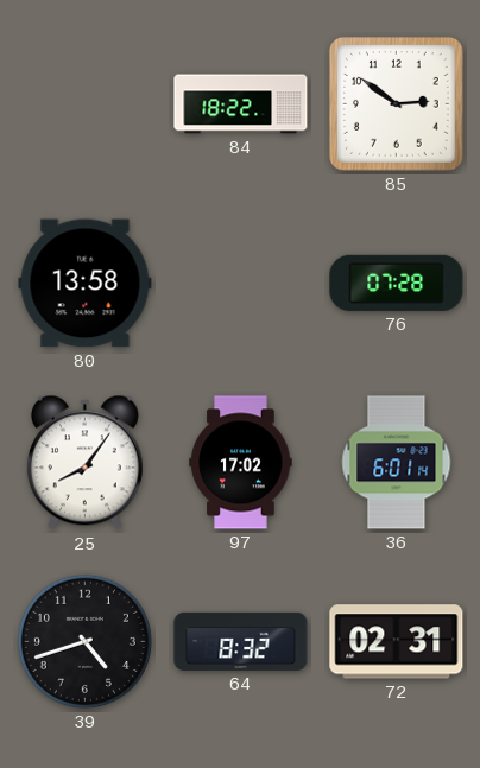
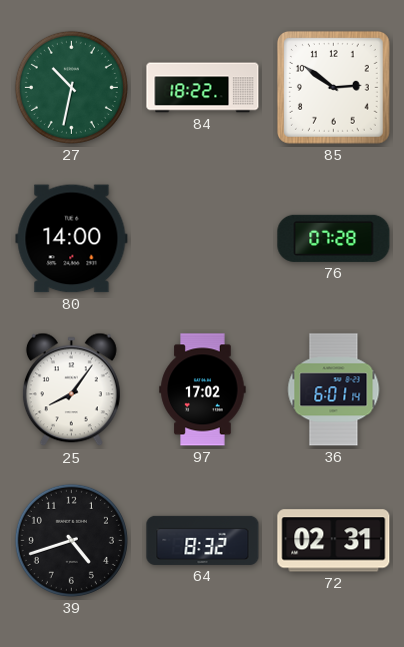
27: none -> 10:32 (71, 87)
80: 13:58 -> 14:00 (72, 239)
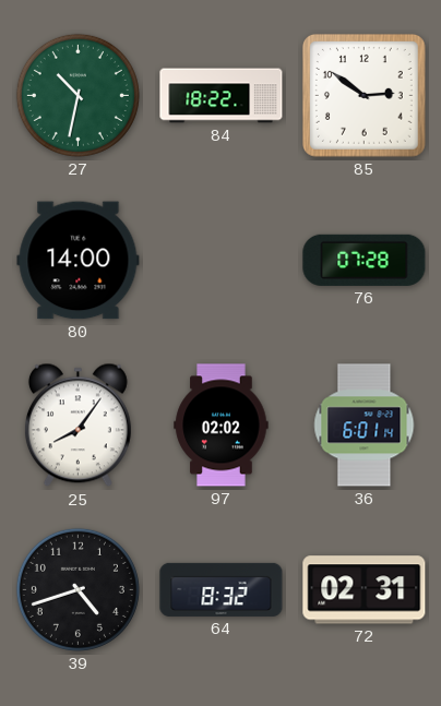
97: 17:02 -> 02:02 (222, 426)
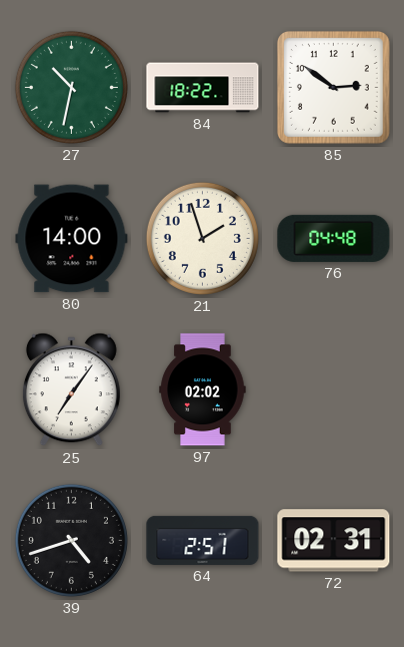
21: none -> 1:57 (202, 238)
76: 07:28 -> 04:48 (334, 238)
25: 8:06 -> 7:06 (71, 390)
36: 6:01 -> none (365, 426)
64: 8:32 -> 2:51 (203, 540)
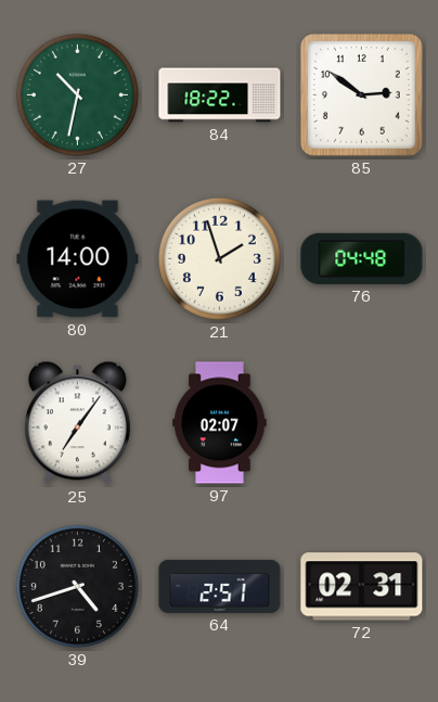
97: 02:02 -> 02:07 (220, 423)
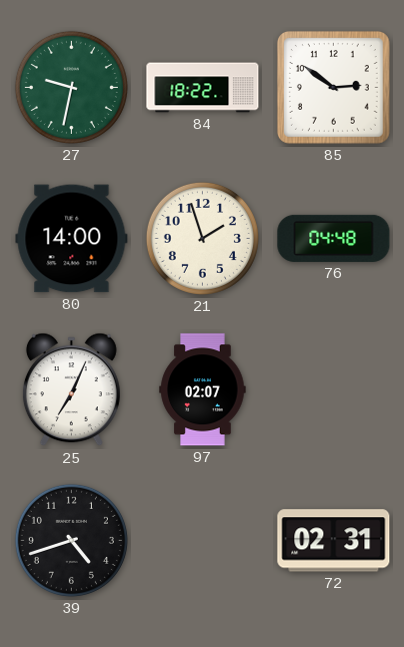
27: 10:32 -> 9:32 (71, 87)
25: 7:06 -> 7:04 (71, 390)
64: 2:51 -> none (220, 586)
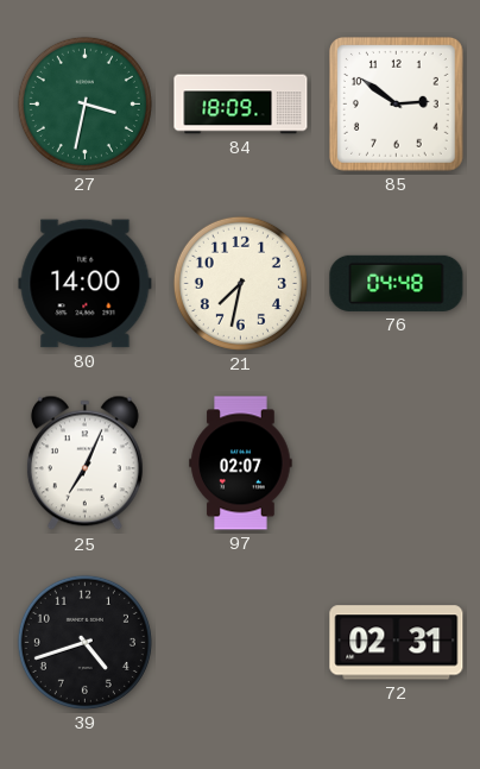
27: 9:32 -> 3:32 (84, 103)
84: 18:22 -> 18:09 (241, 105)
21: 1:57 -> 7:32 (240, 283)
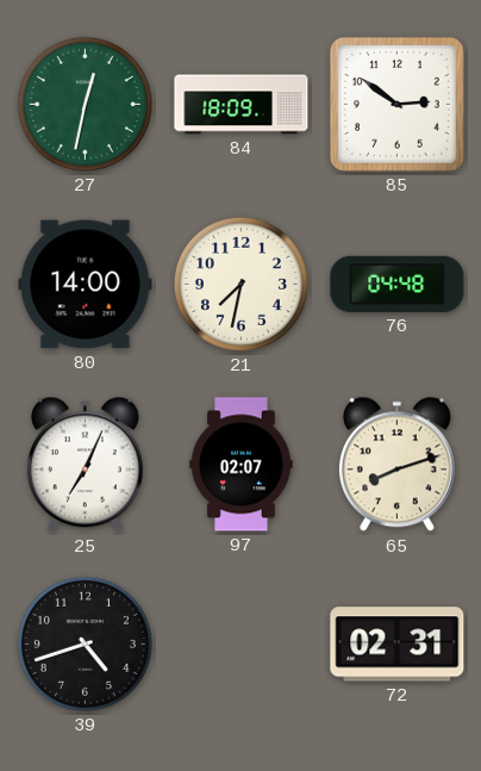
27: 3:32 -> 12:32 (85, 104)
65: none -> 8:12 (396, 465)
